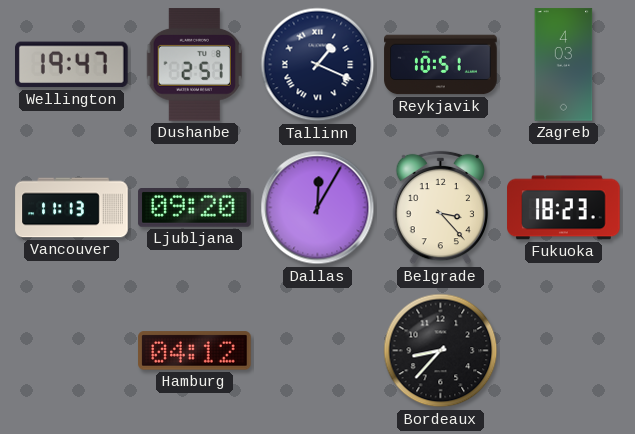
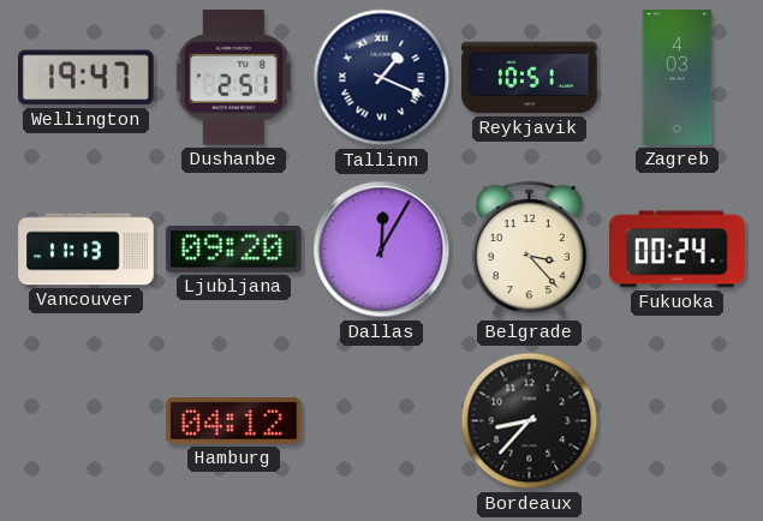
Fukuoka: 18:23 -> 00:24 (678, 250)
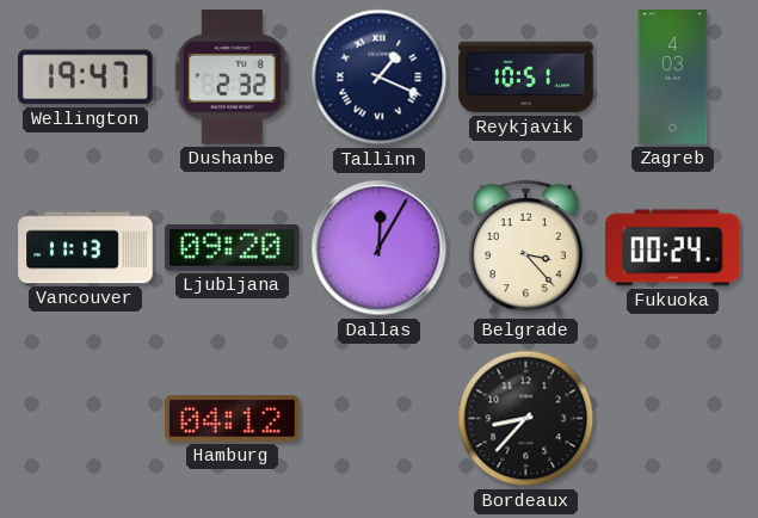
Dushanbe: 2:51 -> 2:32 (232, 78)
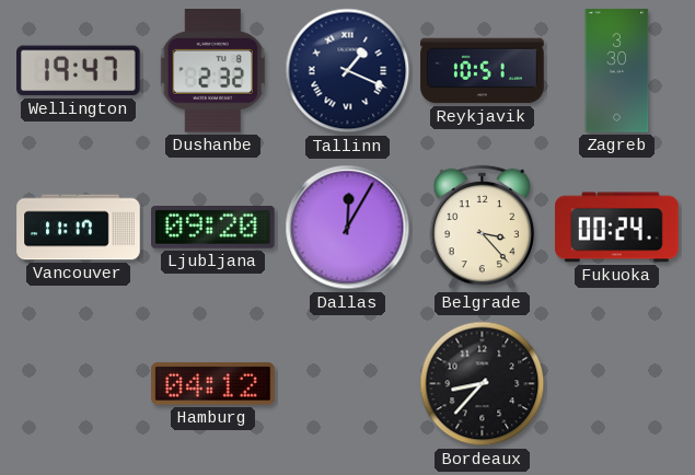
Zagreb: 4:03 -> 3:30 (617, 71)
Vancouver: 11:13 -> 11:17 (79, 228)
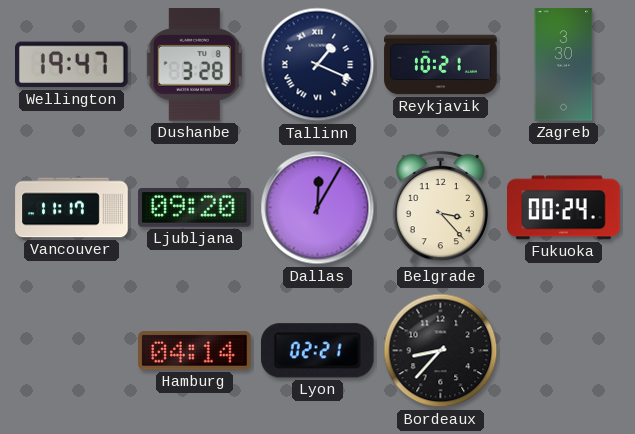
Dushanbe: 2:32 -> 3:28 (194, 65)
Reykjavik: 10:51 -> 10:21 (441, 65)
Hamburg: 04:12 -> 04:14 (195, 351)
Lyon: none -> 02:21 (317, 351)
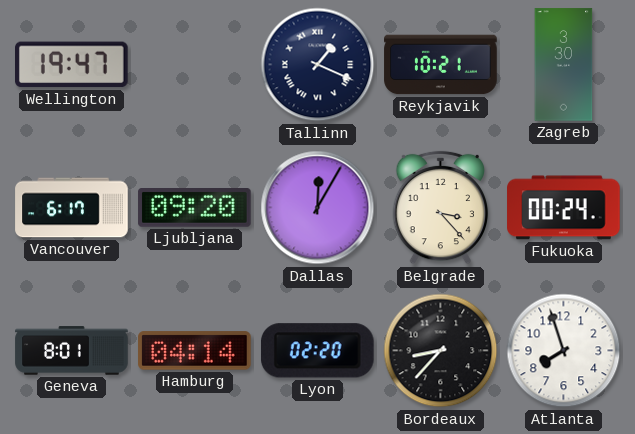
Dushanbe: 3:28 -> none (194, 65)
Vancouver: 11:17 -> 6:17 (72, 208)
Geneva: none -> 8:01 (72, 351)
Lyon: 02:21 -> 02:20 (317, 351)
Atlanta: none -> 7:57 (564, 351)
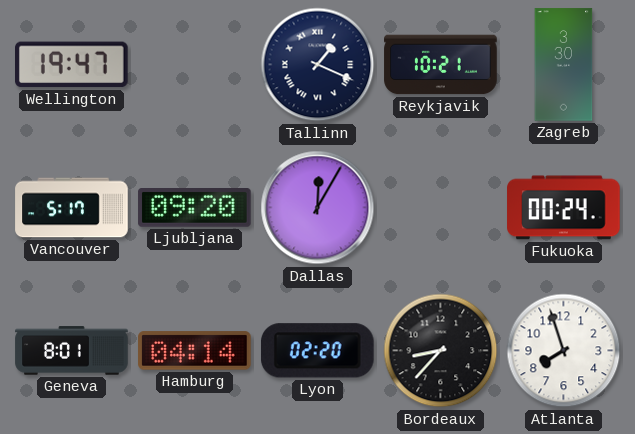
Vancouver: 6:17 -> 5:17 (72, 208)
Belgrade: 3:23 -> none (441, 208)
